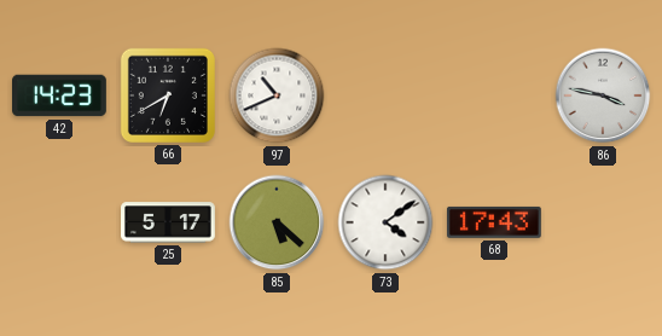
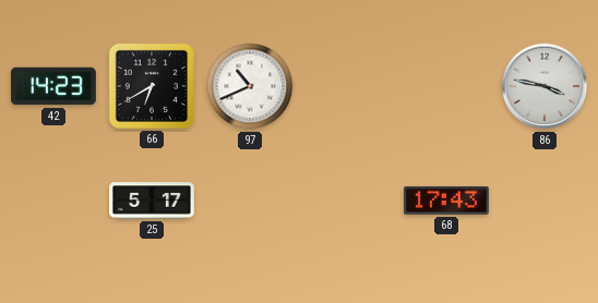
85: 5:22 -> none (277, 222)
73: 4:09 -> none (385, 222)
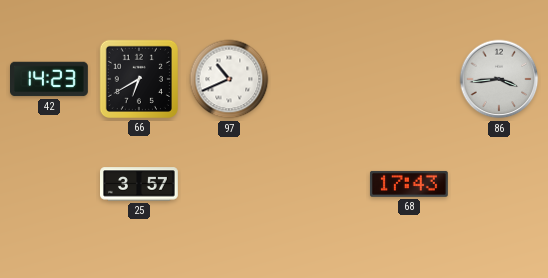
86: 3:47 -> 3:44 (499, 79)
25: 5:17 -> 3:57 (140, 184)
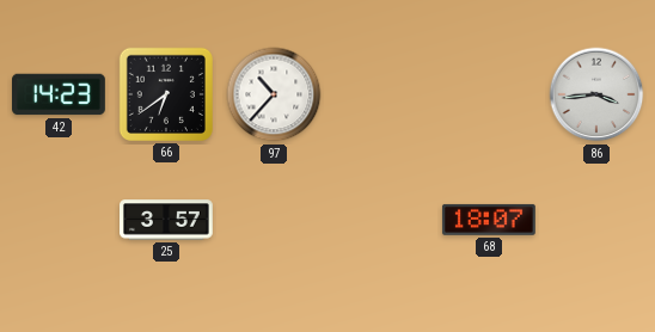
66: 6:40 -> 6:39 (166, 94)
97: 10:41 -> 10:37 (274, 94)
68: 17:43 -> 18:07 (489, 220)
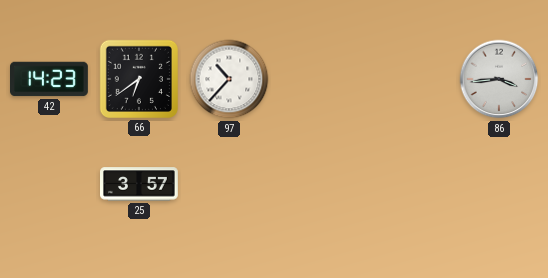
68: 18:07 -> none (489, 220)
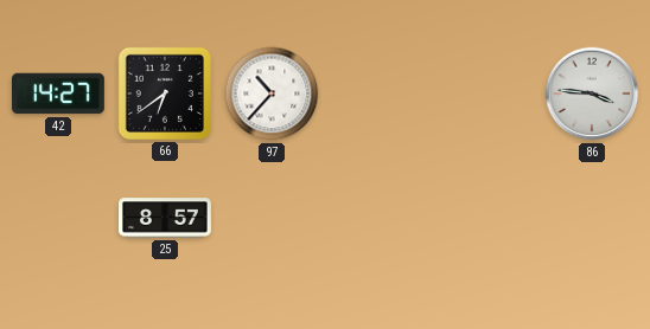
42: 14:23 -> 14:27 (59, 93)
86: 3:44 -> 3:46 (592, 93)
25: 3:57 -> 8:57 (166, 218)
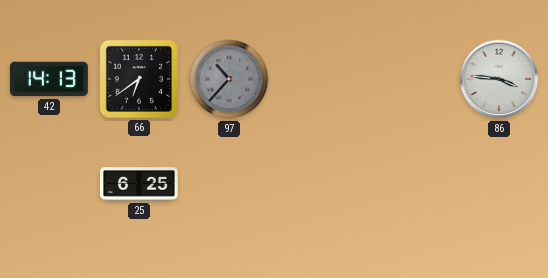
42: 14:27 -> 14:13 (50, 79)
97 dial: white -> grey (229, 79)
25: 8:57 -> 6:25 (140, 184)
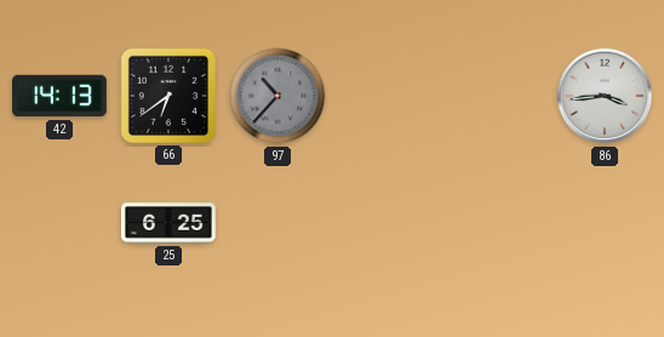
86: 3:46 -> 3:44 (605, 96)
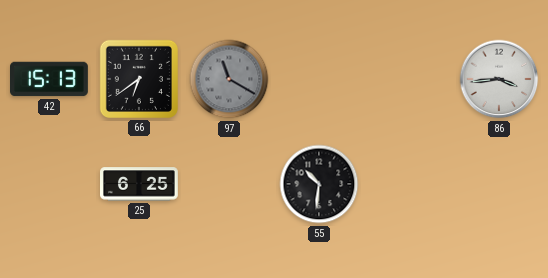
42: 14:13 -> 15:13 (50, 79)
97: 10:37 -> 11:20 (229, 79)
55: none -> 10:31 (319, 184)
